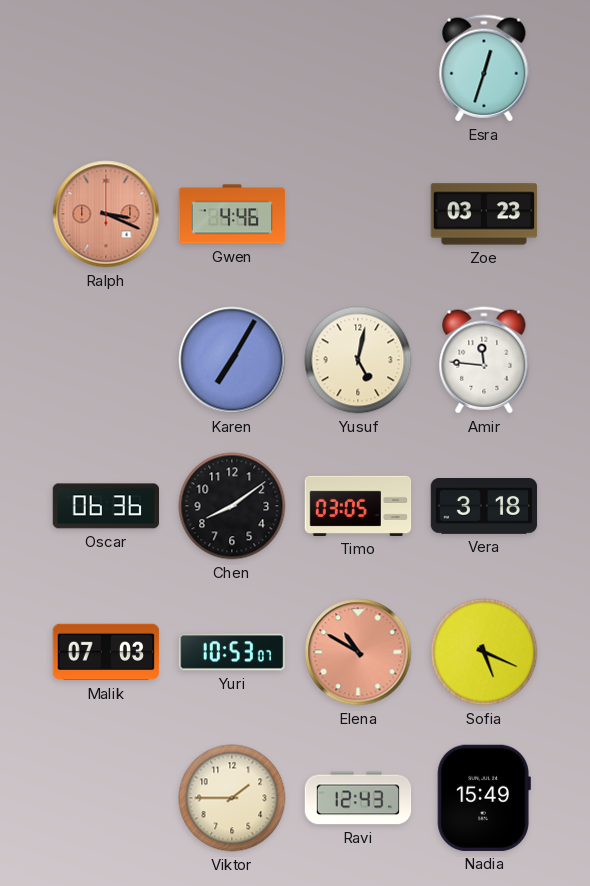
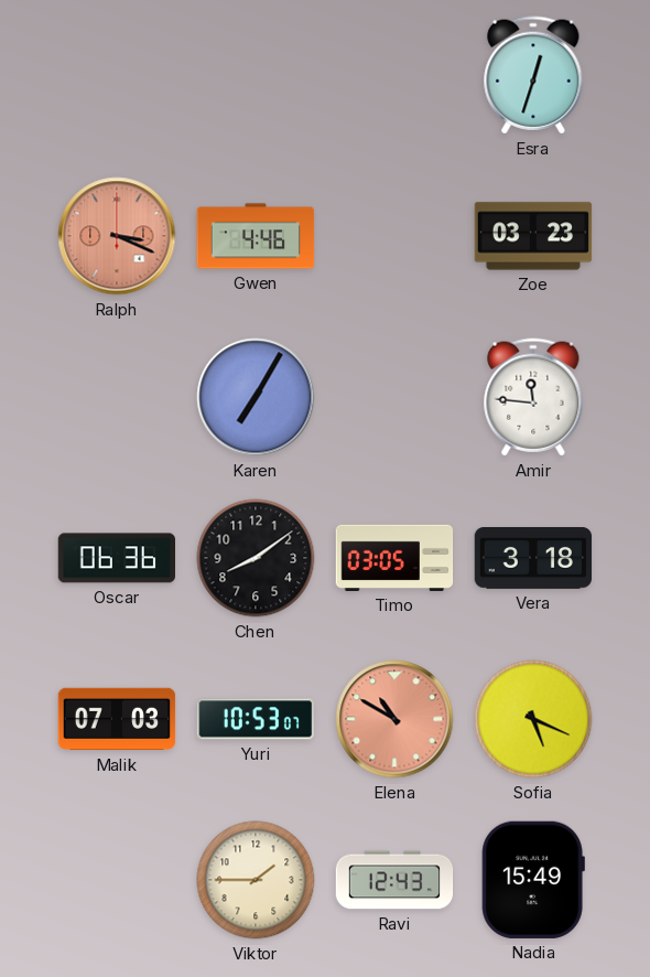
Yusuf: 5:02 -> none (358, 360)
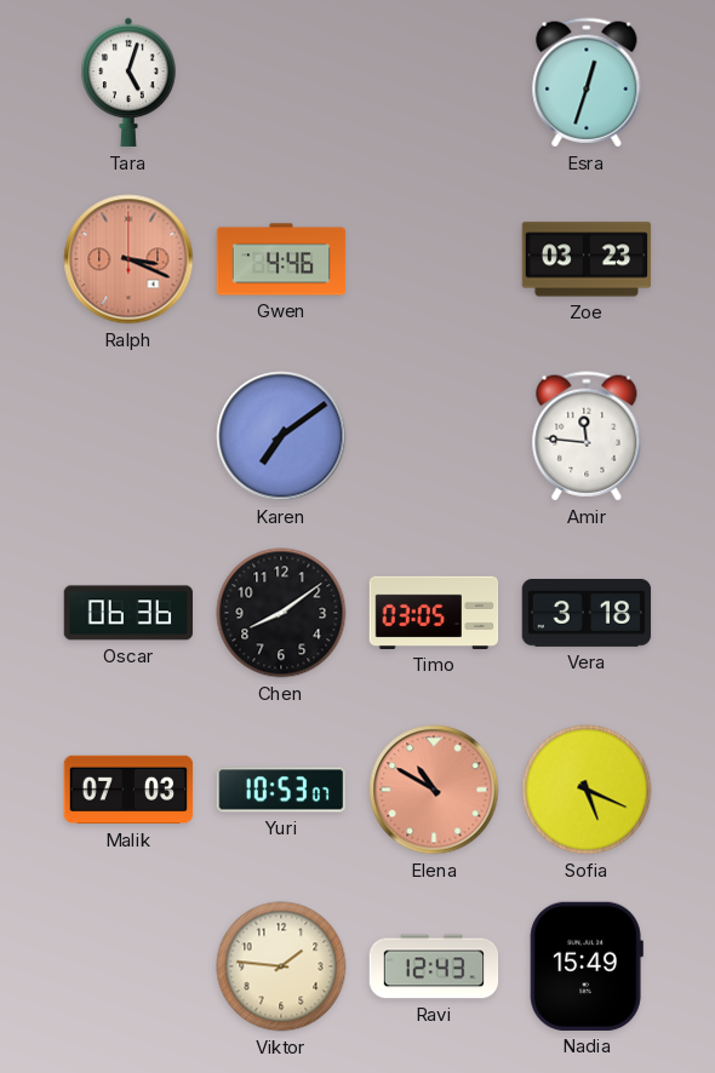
Tara: none -> 5:03 (128, 82)
Karen: 7:05 -> 7:09 (281, 436)
Viktor: 1:45 -> 1:46 (281, 966)
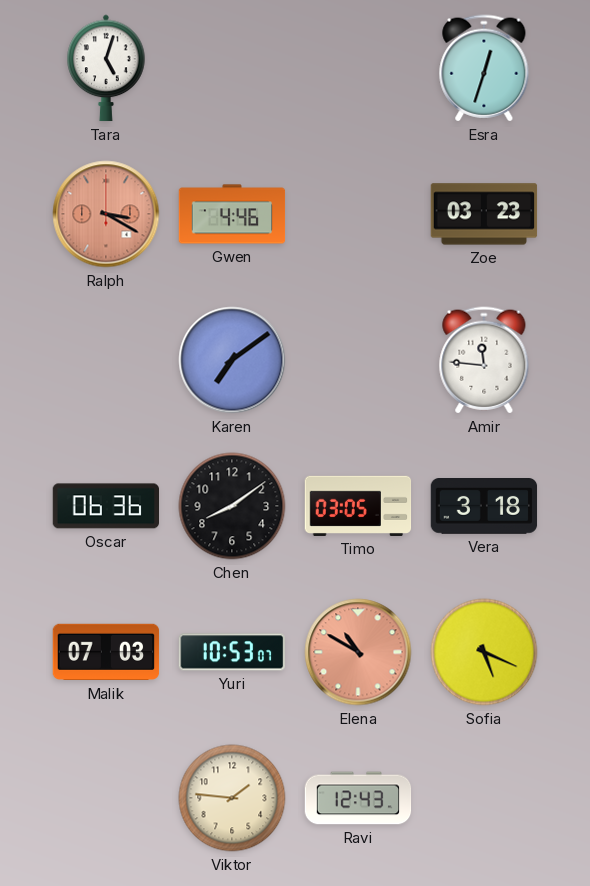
Ralph: 3:19 -> 3:20 (106, 214)
Nadia: 15:49 -> none (587, 966)
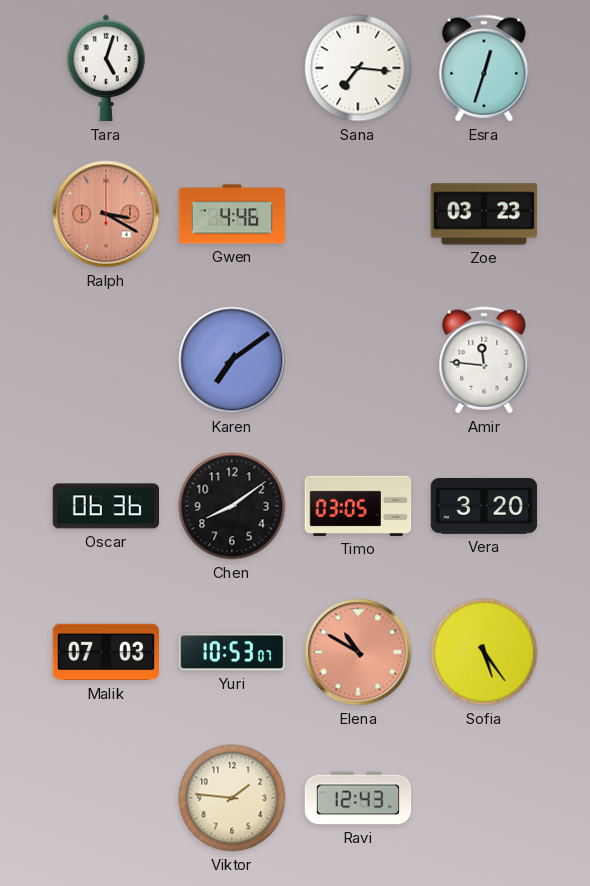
Sana: none -> 7:16 (358, 68)
Vera: 3:18 -> 3:20 (484, 507)
Sofia: 5:19 -> 5:24 (484, 652)
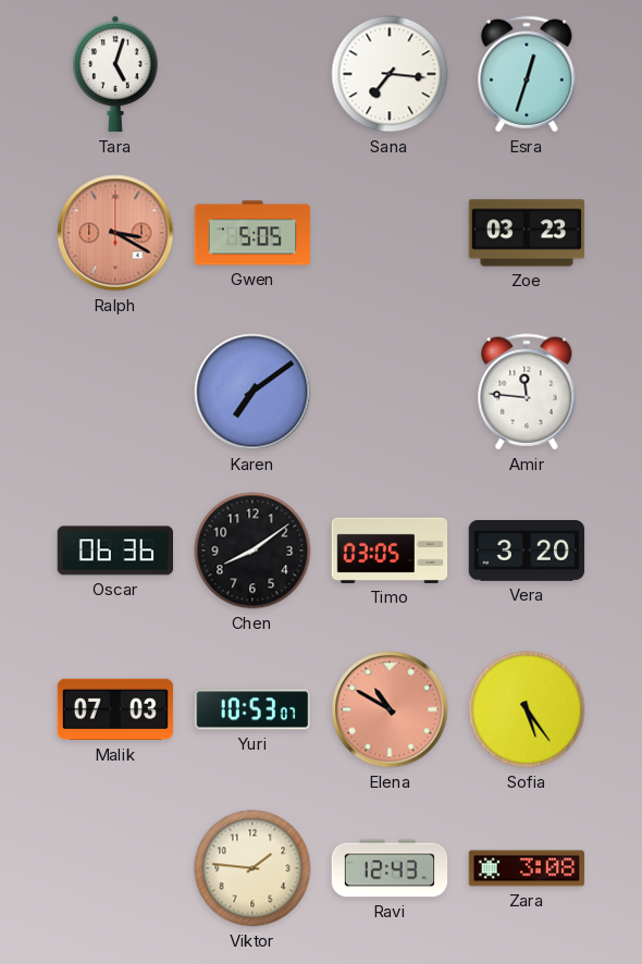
Gwen: 4:46 -> 5:05 (252, 233)
Zara: none -> 3:08 (527, 868)
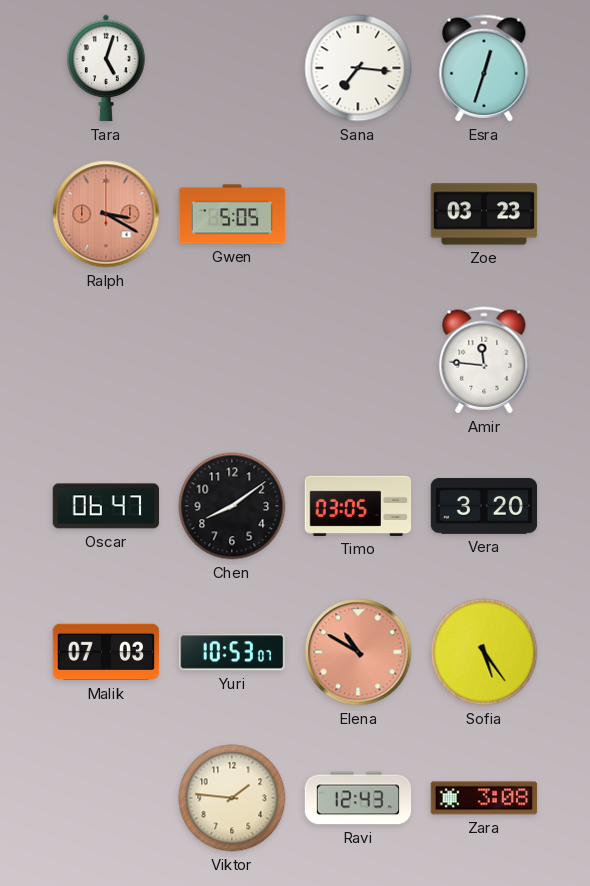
Karen: 7:09 -> none (252, 392)
Oscar: 06:36 -> 06:47 (105, 506)
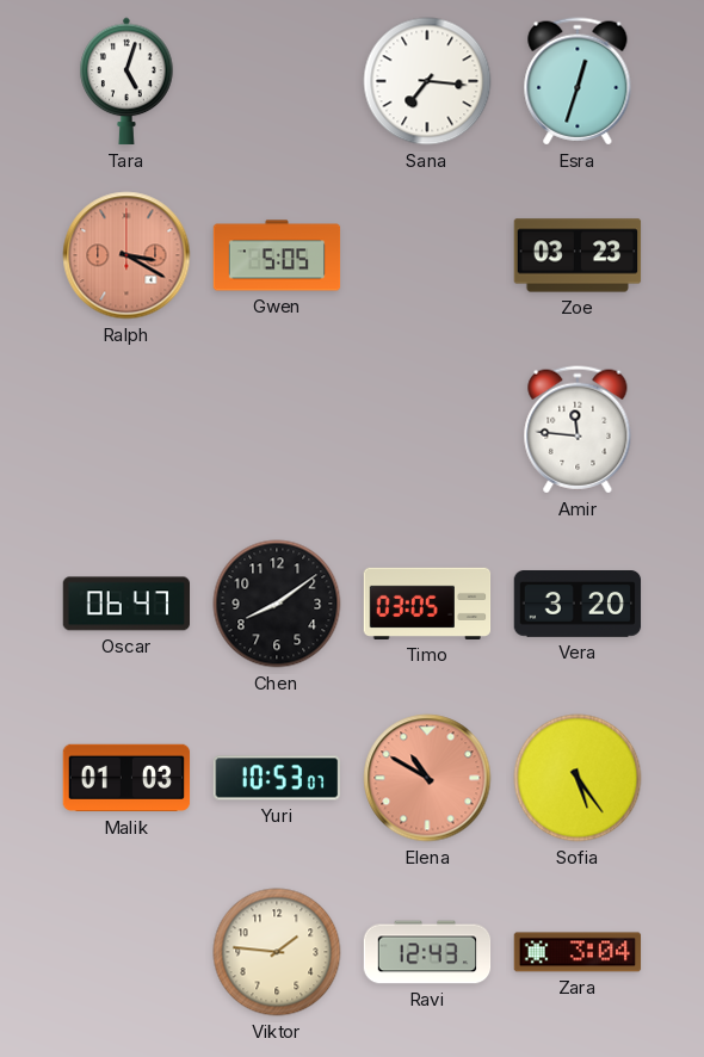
Malik: 07:03 -> 01:03 (126, 778)
Zara: 3:08 -> 3:04 (578, 952)
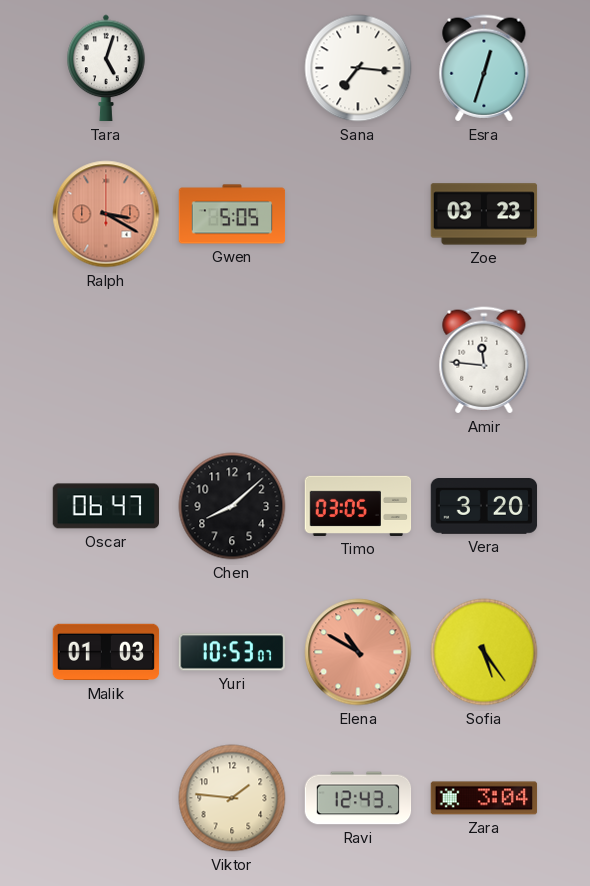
Chen: 8:09 -> 8:08 (232, 506)
